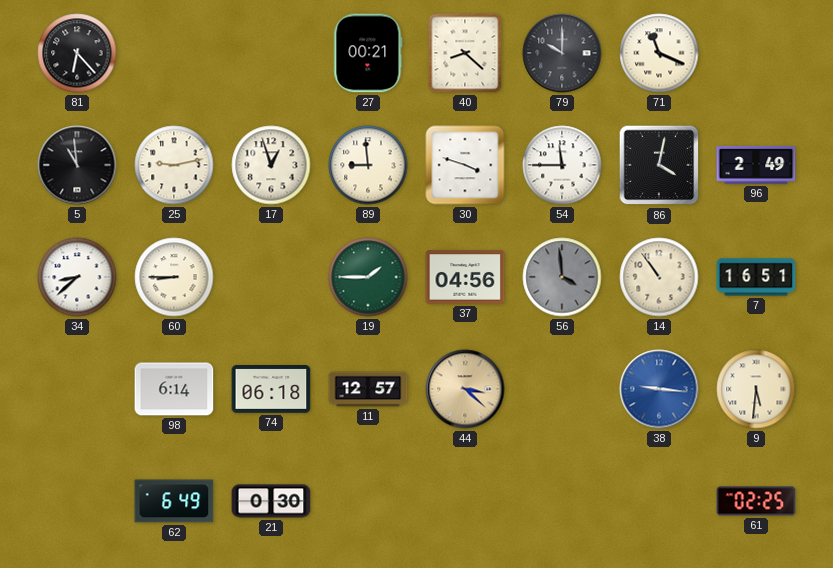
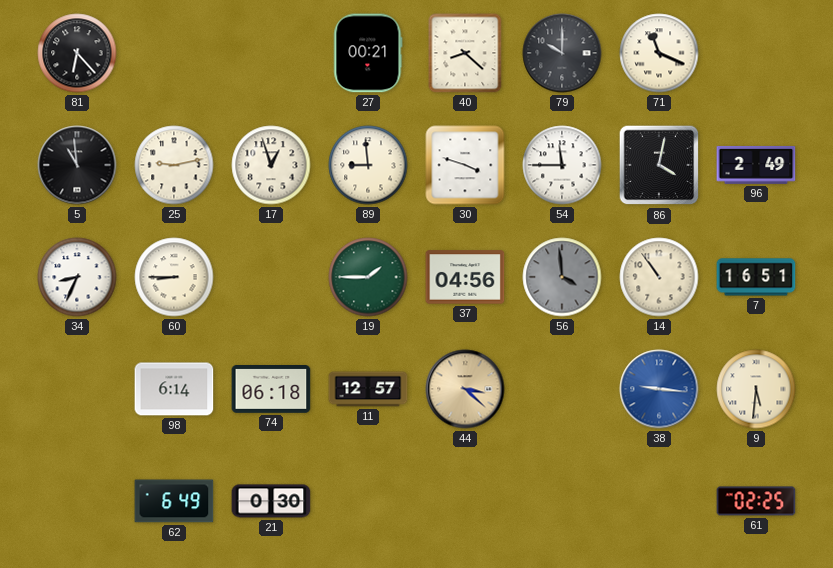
34: 8:38 -> 8:34 (77, 277)
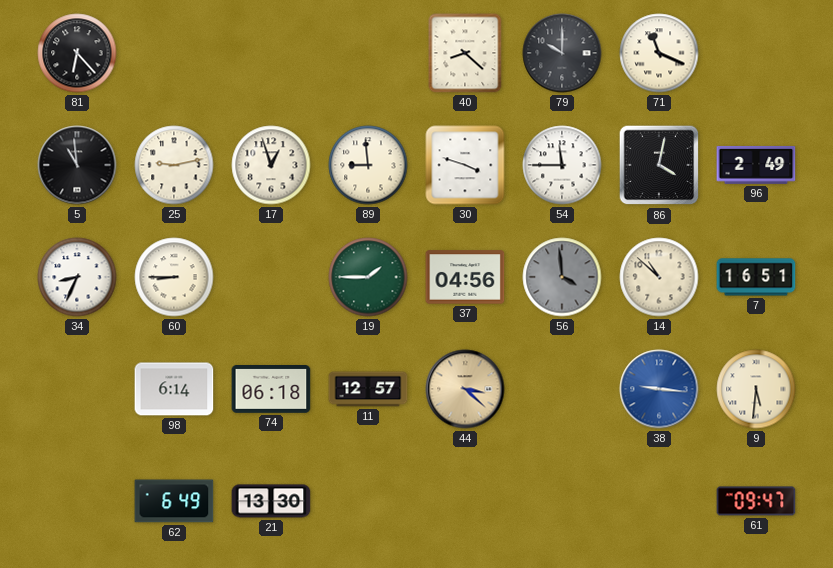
27: 00:21 -> none (368, 53)
14: 10:54 -> 10:52 (659, 277)
21: 0:30 -> 13:30 (271, 501)
61: 02:25 -> 09:47 (756, 501)
